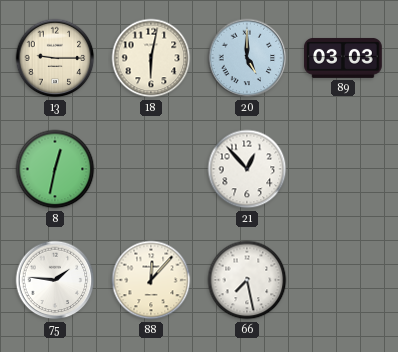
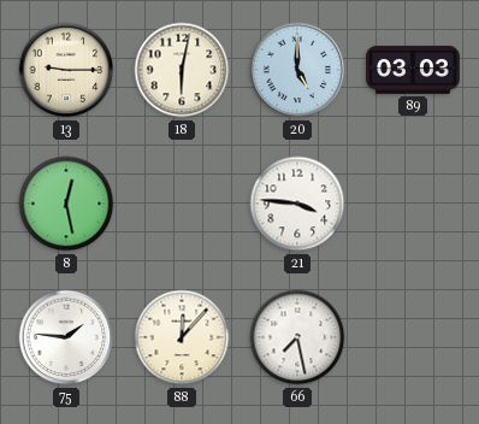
8: 12:32 -> 12:28 (66, 204)
21: 12:53 -> 3:46 (297, 204)
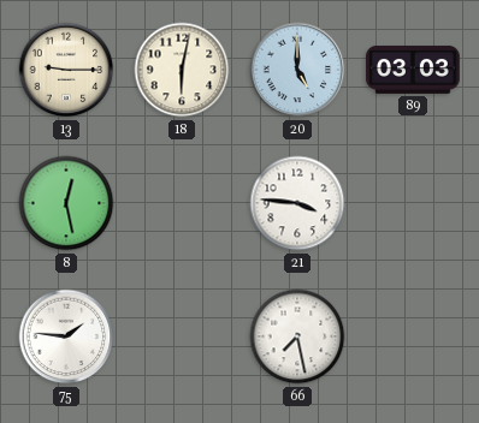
88: 12:07 -> none (182, 337)
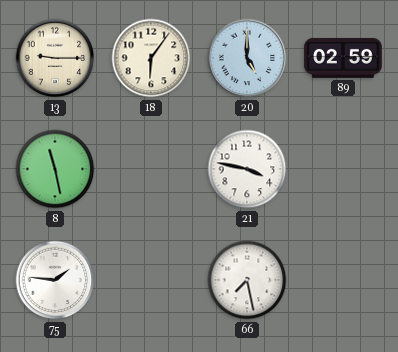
18: 6:02 -> 6:06 (151, 58)
89: 03:03 -> 02:59 (343, 58)
8: 12:28 -> 11:28 (55, 169)
21: 3:46 -> 3:47 (247, 169)
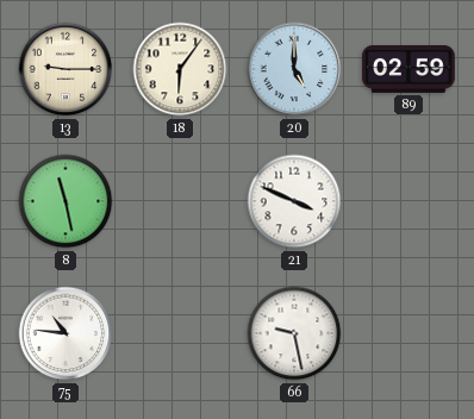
21: 3:47 -> 3:49 (294, 201)
75: 1:46 -> 10:46 (66, 333)
66: 7:28 -> 9:28 (294, 333)
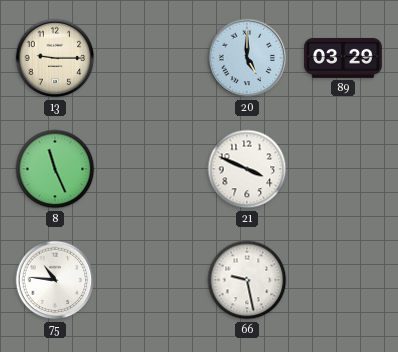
18: 6:06 -> none (180, 69)
89: 02:59 -> 03:29 (343, 58)
8: 11:28 -> 11:26 (55, 169)
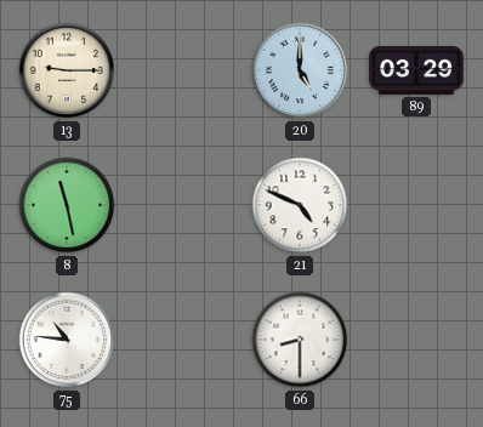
8: 11:26 -> 11:28 (67, 205)
21: 3:49 -> 4:49 (300, 205)
66: 9:28 -> 8:30 (300, 340)
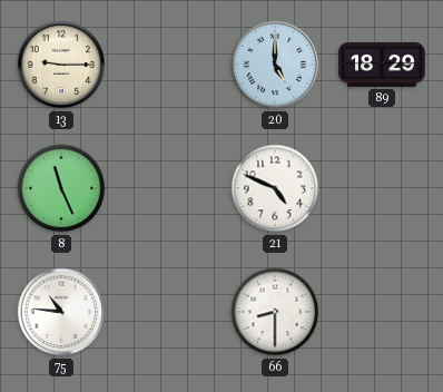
89: 03:29 -> 18:29 (382, 65)
8: 11:28 -> 11:26 (61, 188)
